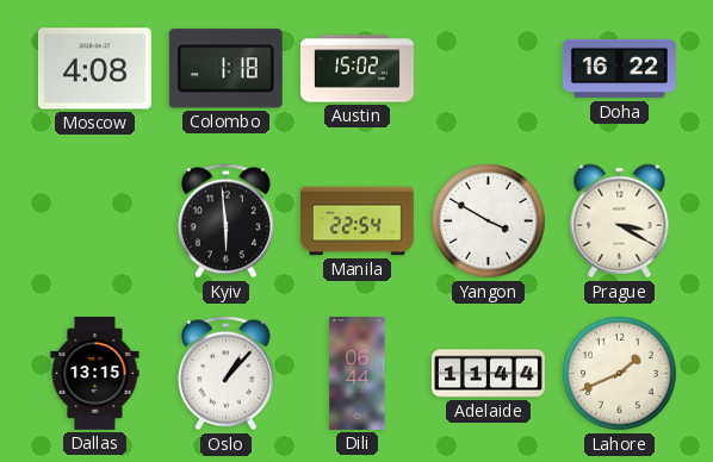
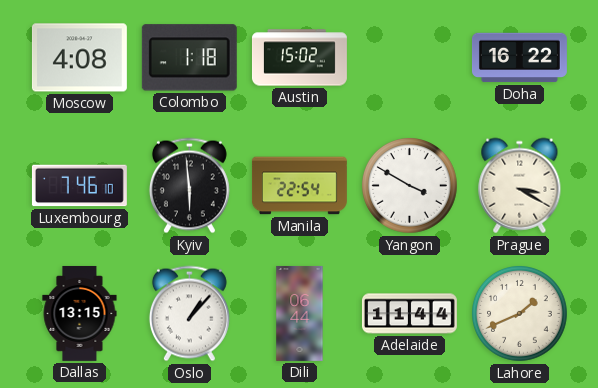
Luxembourg: none -> 7:46 (79, 186)
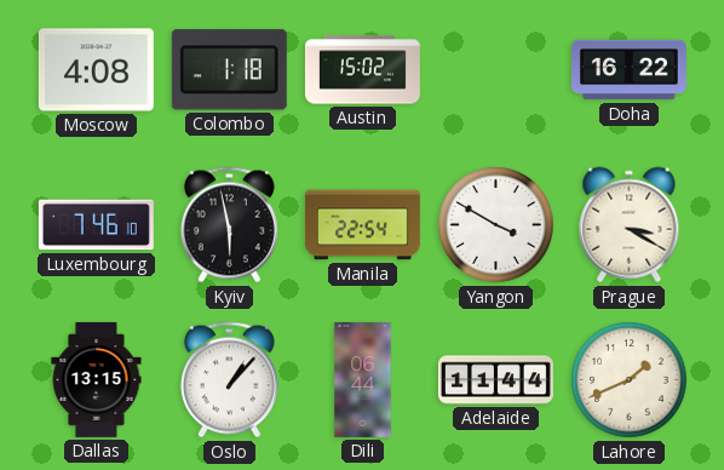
Kyiv: 5:59 -> 5:58 (229, 225)
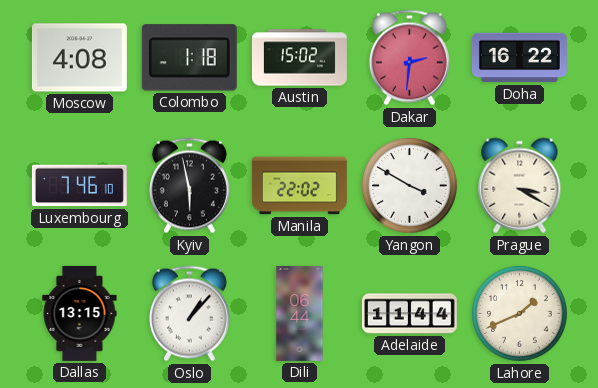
Dakar: none -> 2:31 (409, 58)
Manila: 22:54 -> 22:02 (299, 186)
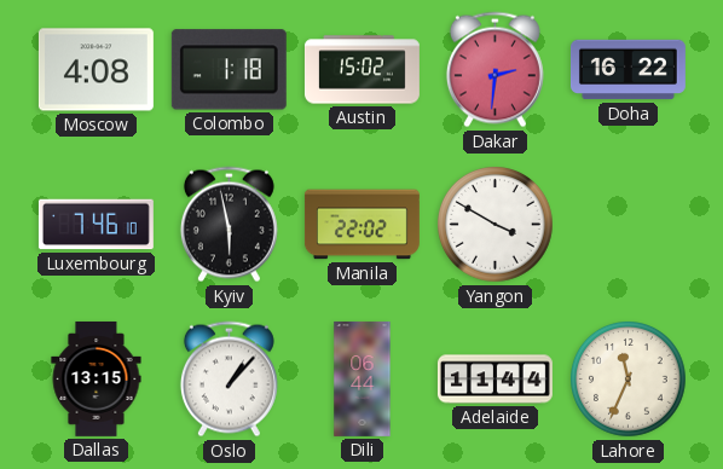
Prague: 3:20 -> none (520, 186)
Lahore: 1:41 -> 11:34 (629, 380)
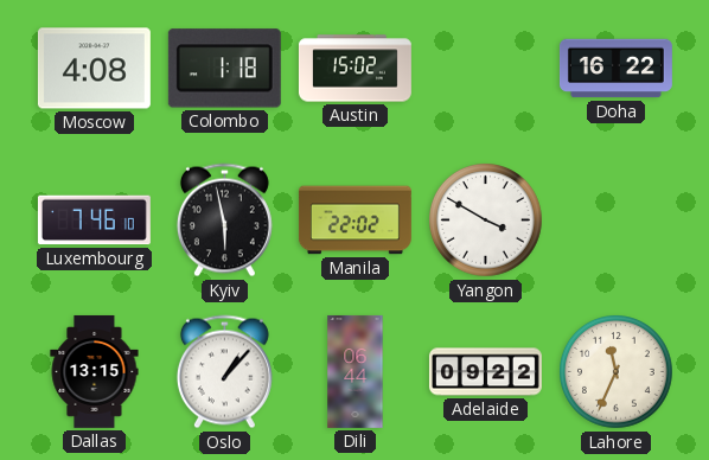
Dakar: 2:31 -> none (494, 70)
Adelaide: 11:44 -> 09:22 (485, 372)
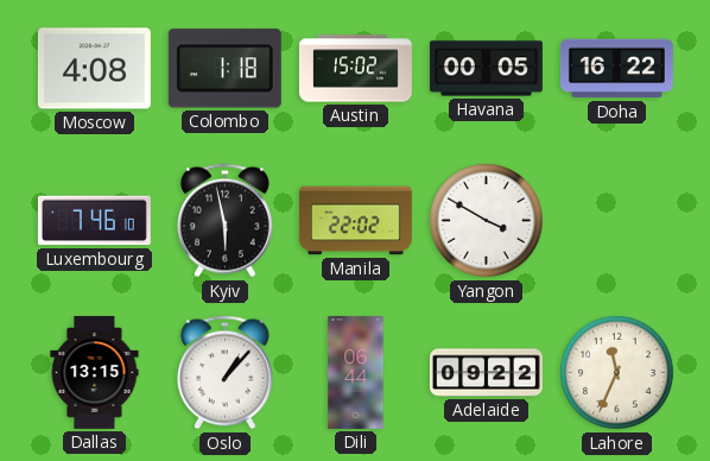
Havana: none -> 00:05 (486, 69)
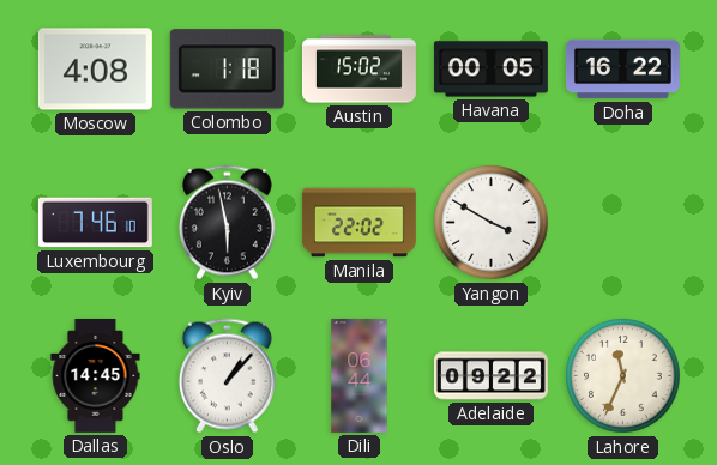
Dallas: 13:15 -> 14:45 (96, 375)
